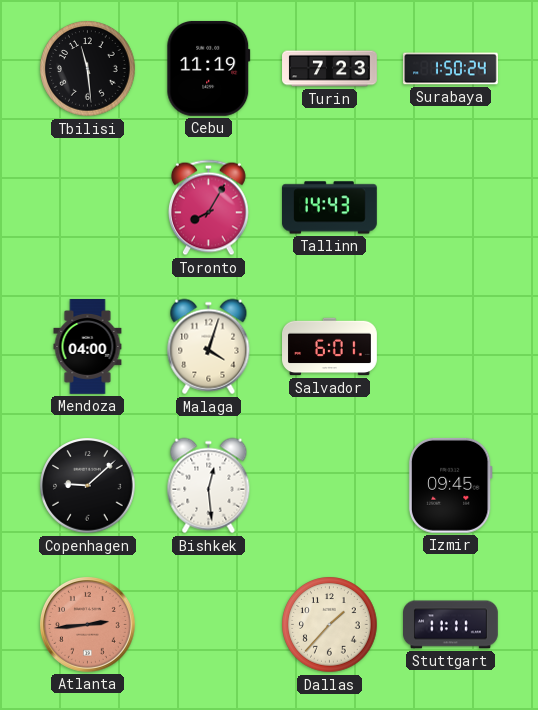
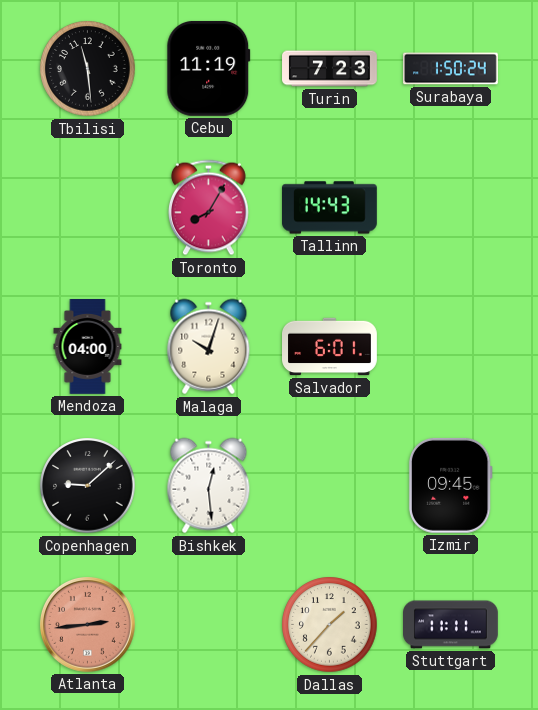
Malaga: 4:03 -> 10:03 (209, 347)
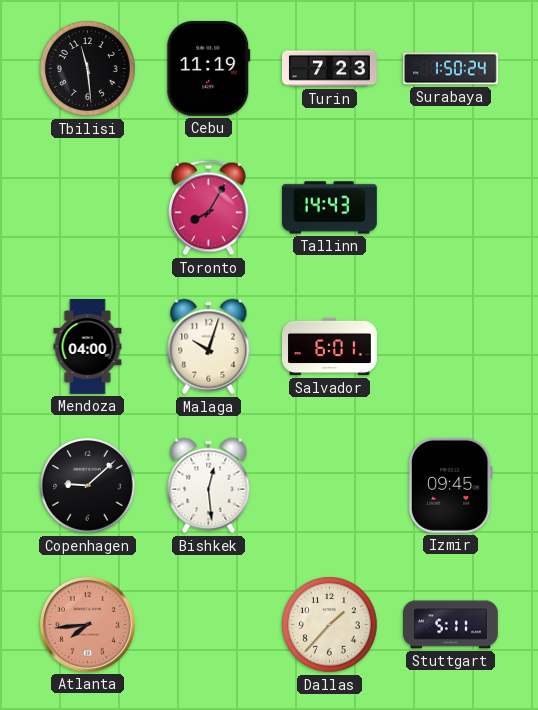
Atlanta: 2:44 -> 7:44 (87, 624)
Stuttgart: 11:11 -> 5:11 (451, 625)
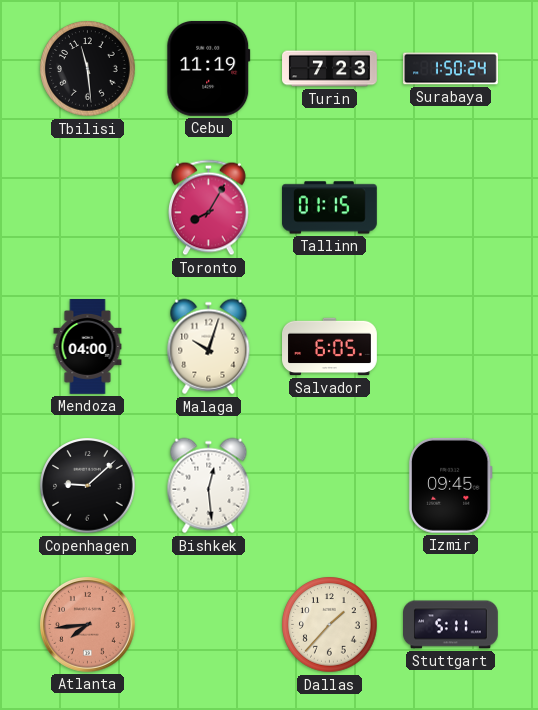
Tallinn: 14:43 -> 01:15 (330, 208)
Salvador: 6:01 -> 6:05 (330, 347)
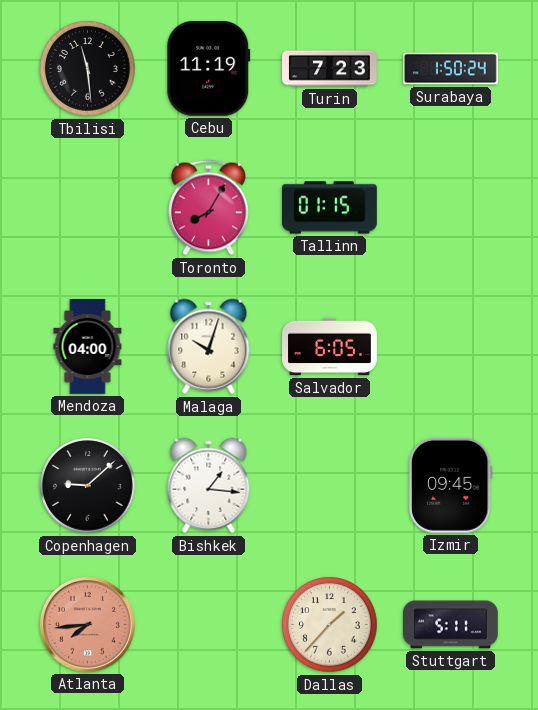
Bishkek: 12:29 -> 1:16 (209, 486)
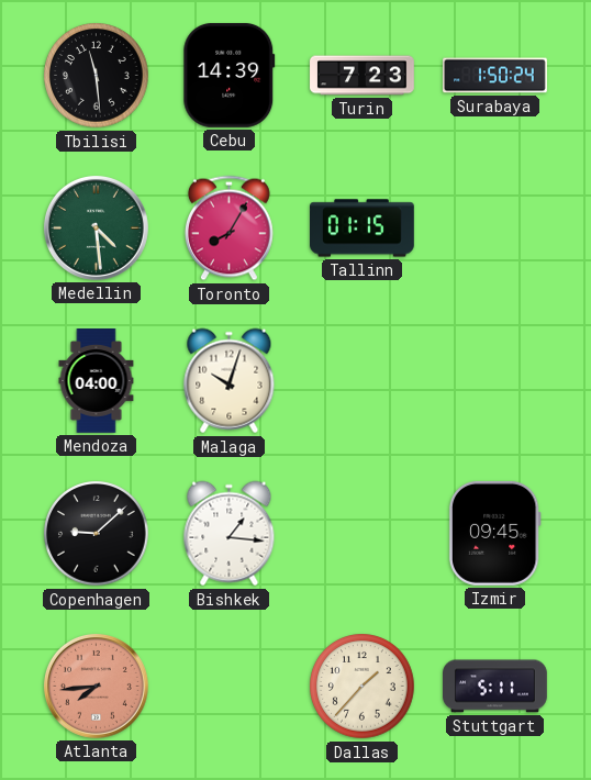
Cebu: 11:19 -> 14:39 (230, 75)
Medellin: none -> 4:29 (96, 227)
Salvador: 6:05 -> none (330, 347)
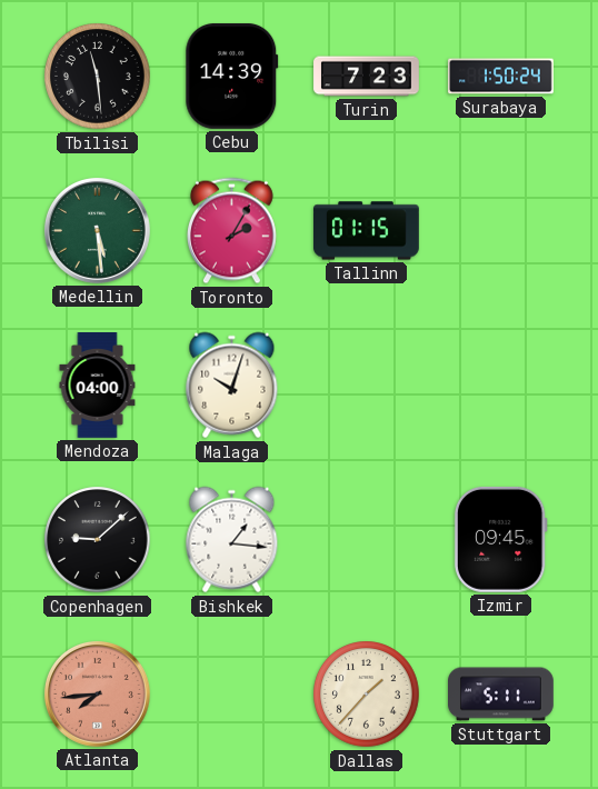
Medellin: 4:29 -> 5:29 (97, 230)
Toronto: 8:05 -> 2:05 (231, 231)
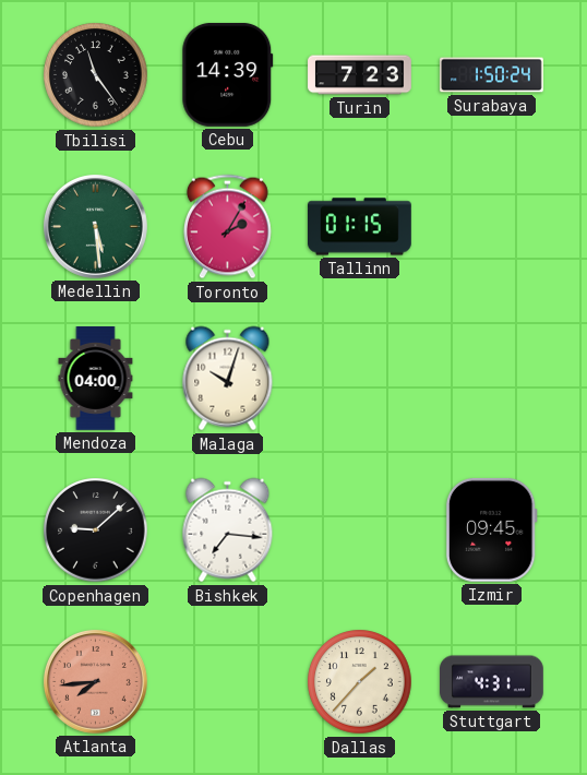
Tbilisi: 11:29 -> 11:24 (96, 75)
Bishkek: 1:16 -> 7:16 (228, 530)
Stuttgart: 5:11 -> 4:31 (492, 682)
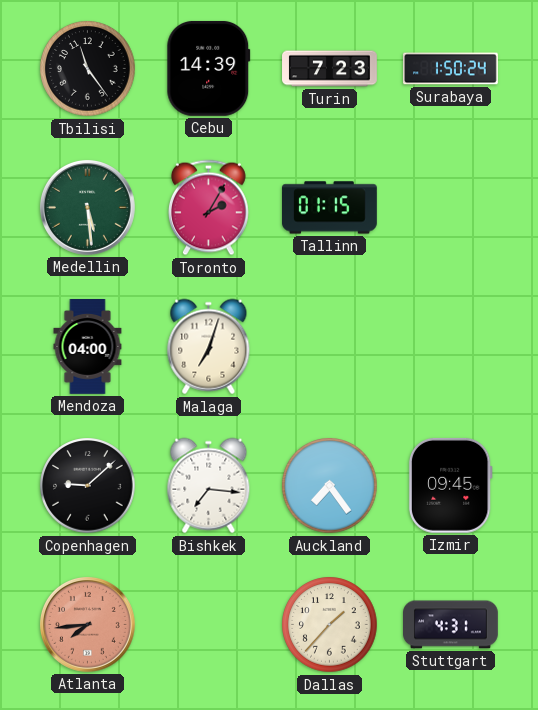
Malaga: 10:03 -> 7:03 (209, 347)
Auckland: none -> 7:24 (330, 486)
